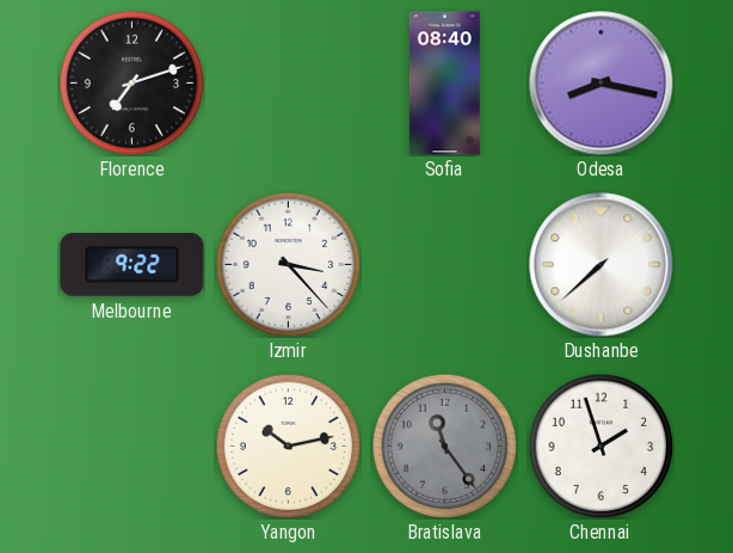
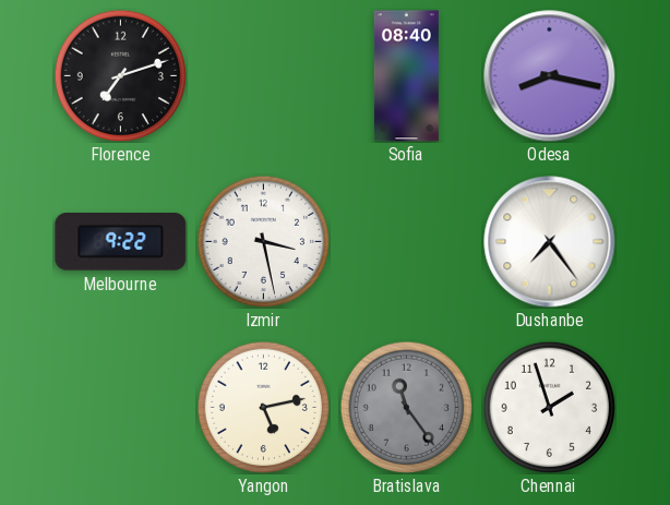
Izmir: 3:23 -> 3:28 (263, 241)
Dushanbe: 7:38 -> 7:24 (550, 242)
Yangon: 10:13 -> 5:13 (263, 407)
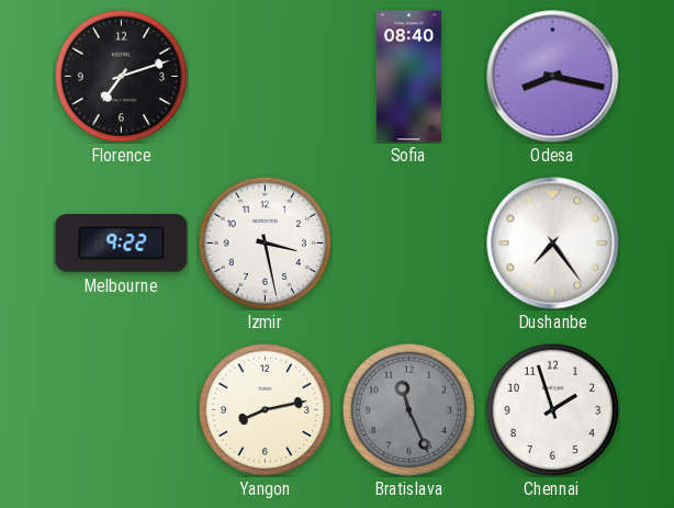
Yangon: 5:13 -> 8:13 (265, 409)
Bratislava: 11:24 -> 11:26 (408, 409)
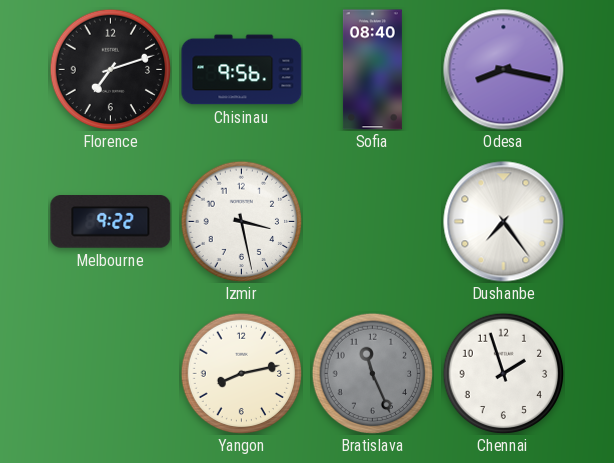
Chisinau: none -> 9:56 (242, 70)
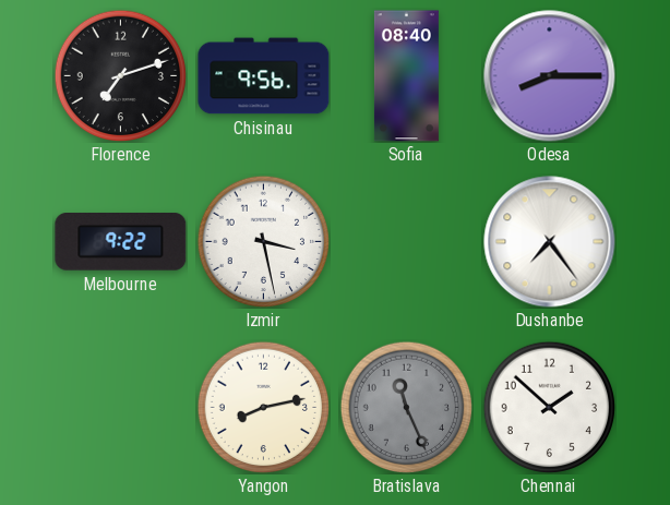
Odesa: 8:17 -> 8:15 (550, 76)
Chennai: 1:57 -> 1:52 (549, 407)
